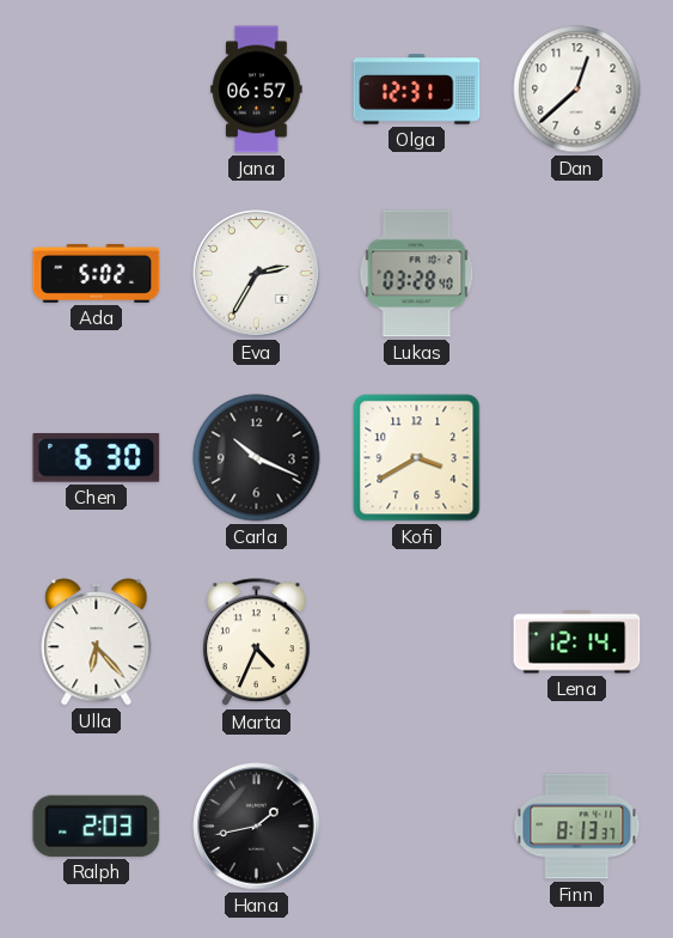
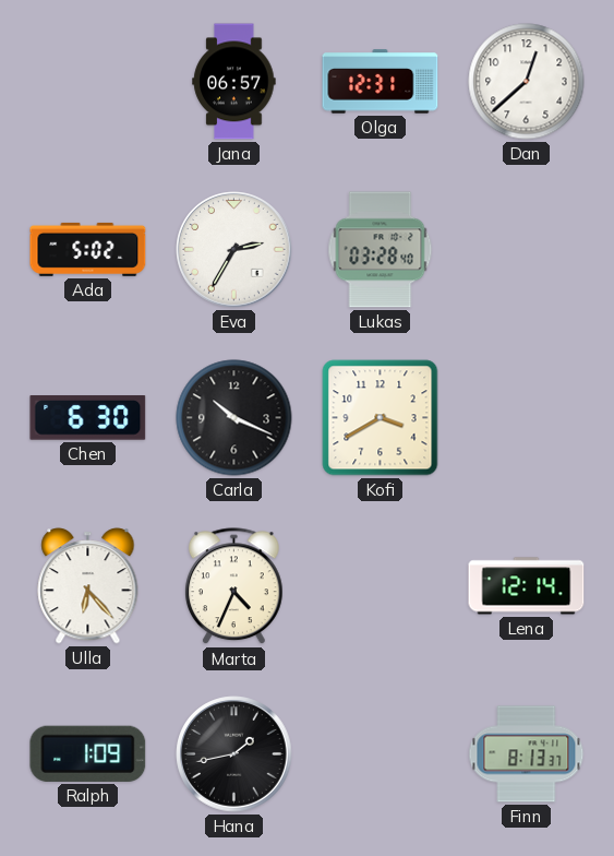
Ralph: 2:03 -> 1:09 (88, 753)
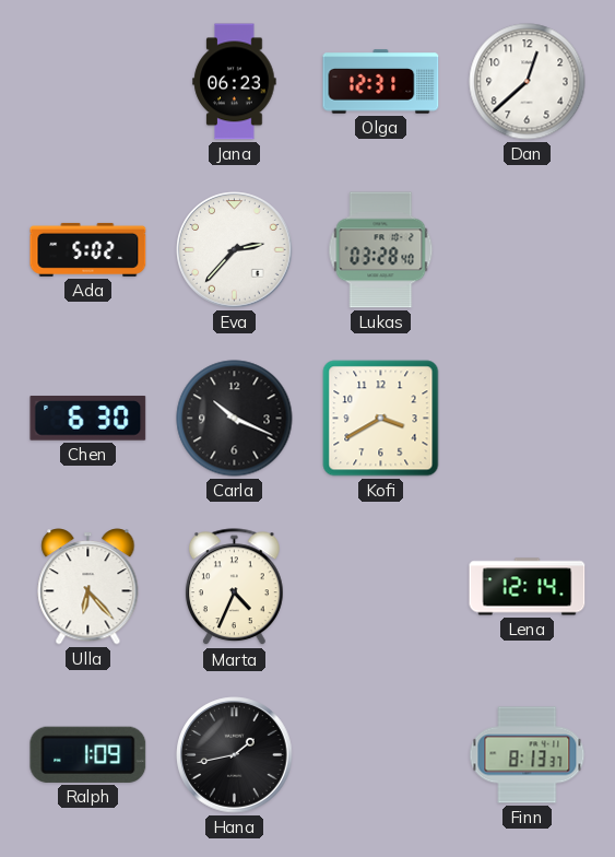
Jana: 06:57 -> 06:23 (235, 82)
Eva: 2:35 -> 2:37 (235, 250)
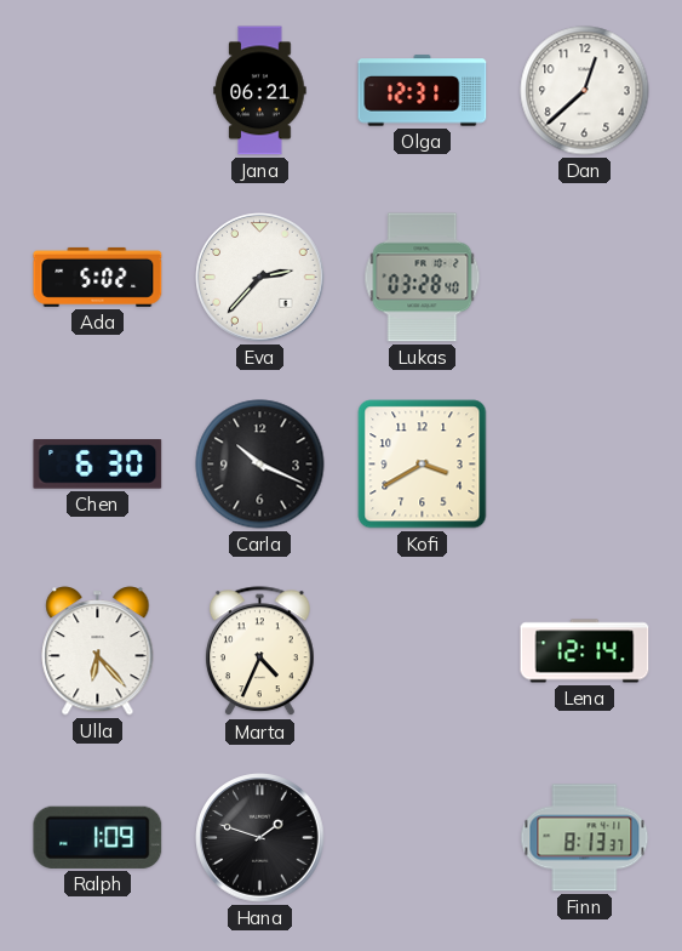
Jana: 06:23 -> 06:21 (260, 91)
Hana: 1:43 -> 1:48 (260, 838)
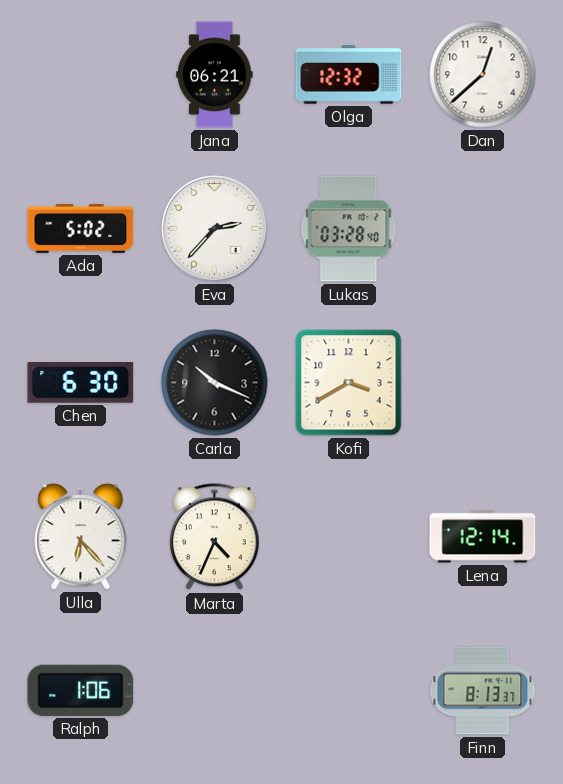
Olga: 12:31 -> 12:32 (349, 75)
Ralph: 1:09 -> 1:06 (81, 690)
Hana: 1:48 -> none (260, 838)
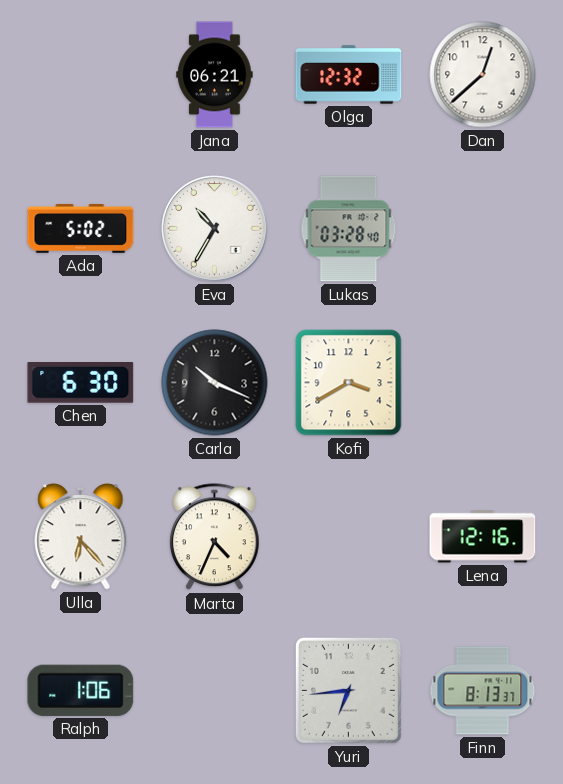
Eva: 2:37 -> 10:35 (215, 229)
Lena: 12:14 -> 12:16 (483, 537)
Yuri: none -> 6:44 (348, 690)
